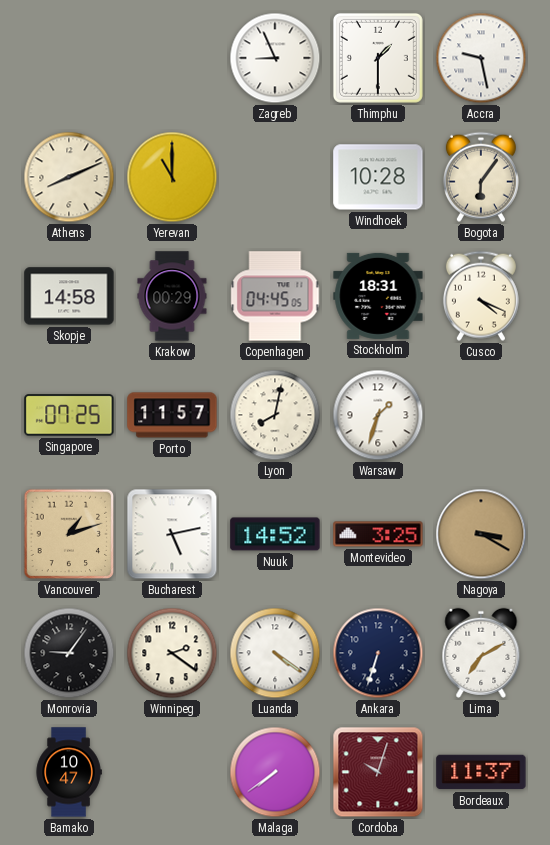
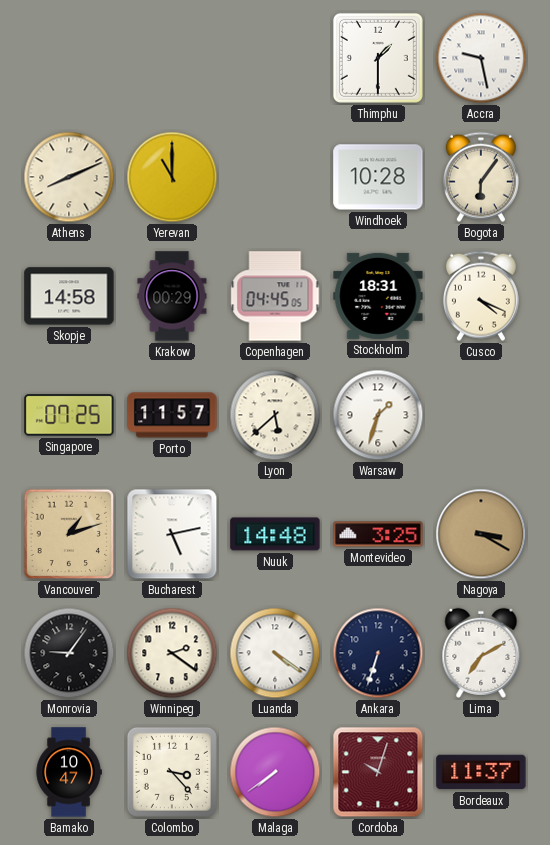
Zagreb: 8:56 -> none (275, 58)
Lyon: 8:02 -> 5:38 (275, 415)
Nuuk: 14:52 -> 14:48 (275, 534)
Colombo: none -> 3:23 (172, 772)
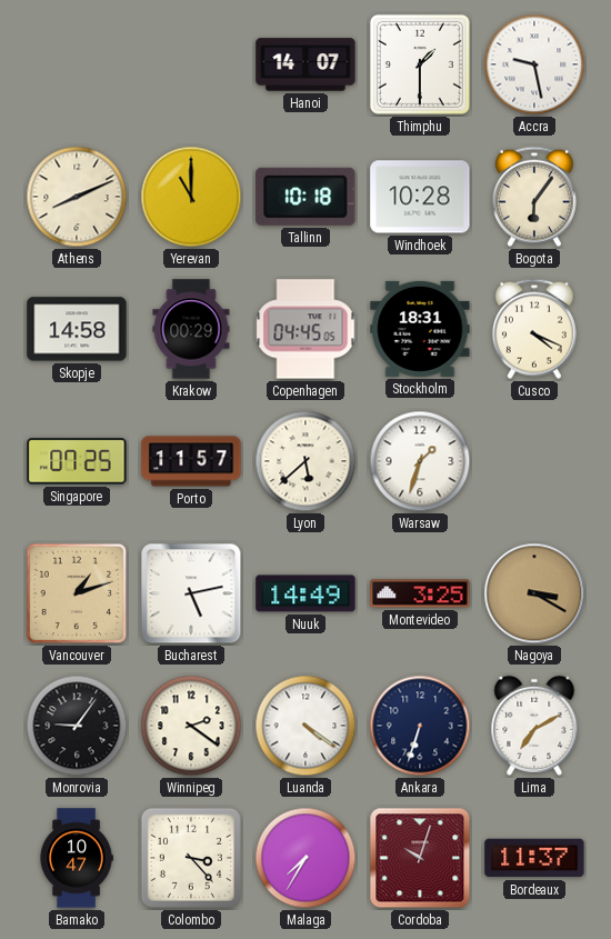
Hanoi: none -> 14:07 (305, 64)
Tallinn: none -> 10:18 (305, 197)
Nuuk: 14:48 -> 14:49 (305, 593)
Malaga: 7:39 -> 7:35 (305, 858)
